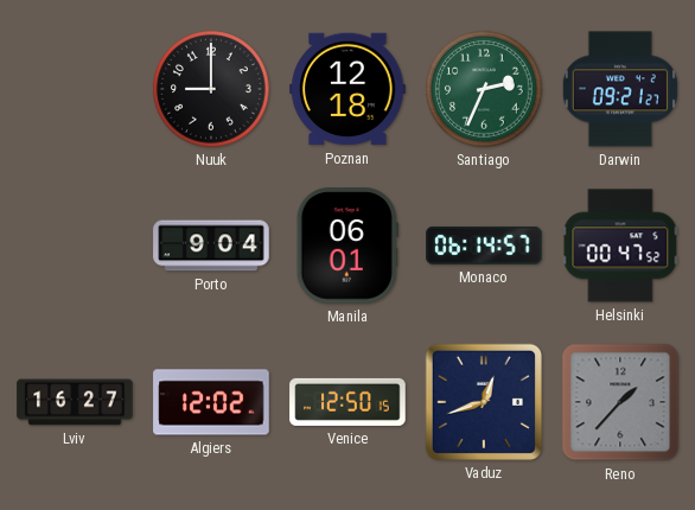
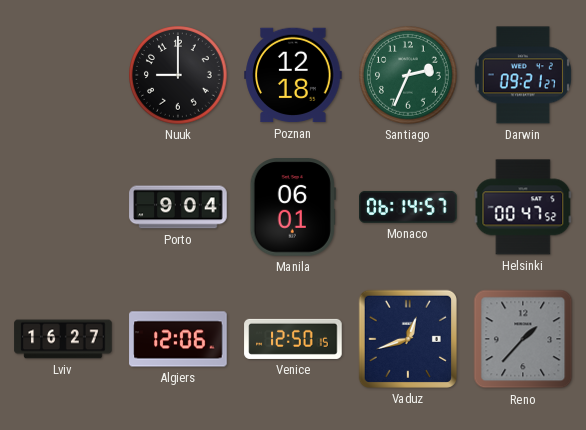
Algiers: 12:02 -> 12:06 (178, 339)
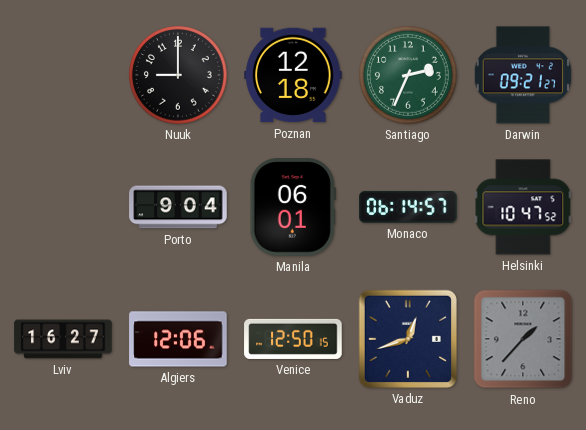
Helsinki: 00:47 -> 10:47 (523, 207)
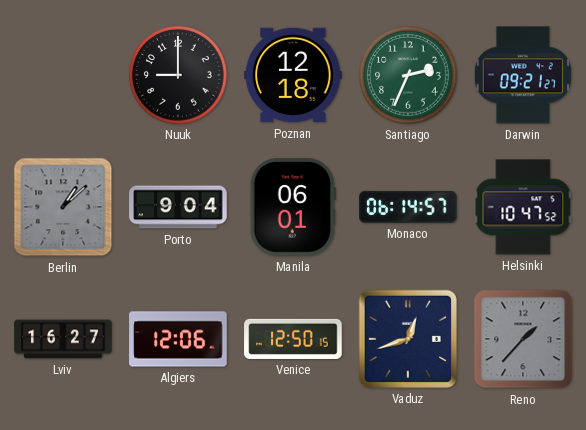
Berlin: none -> 1:08 (63, 207)
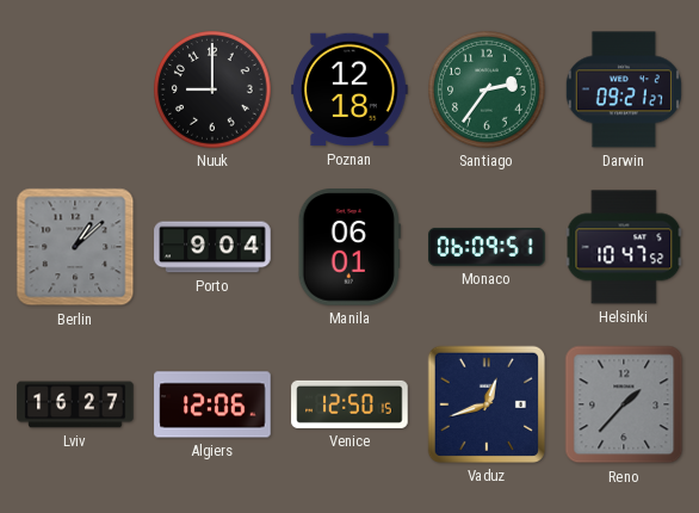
Santiago: 2:34 -> 2:36 (487, 89)
Monaco: 06:14 -> 06:09 (487, 247)
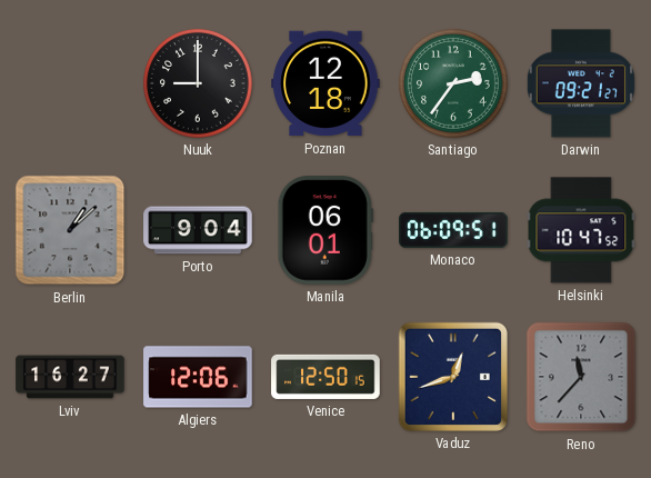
Reno: 1:37 -> 11:37 (581, 377)
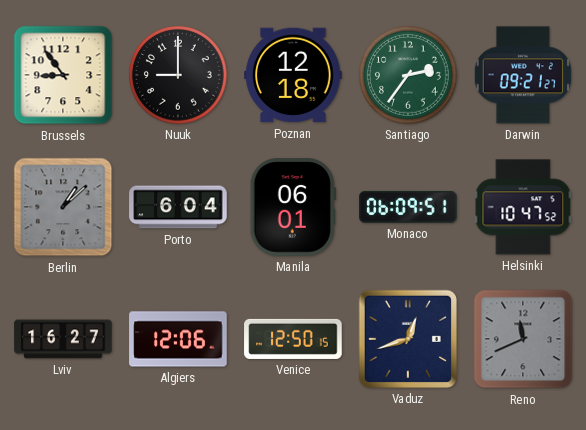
Brussels: none -> 8:54 (63, 75)
Porto: 9:04 -> 6:04 (178, 207)
Reno: 11:37 -> 11:41 (523, 339)
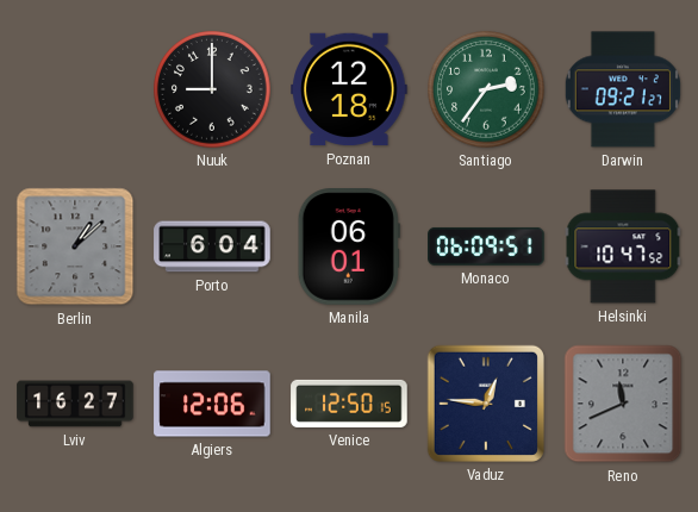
Brussels: 8:54 -> none (63, 75)
Vaduz: 12:42 -> 12:46 (486, 404)
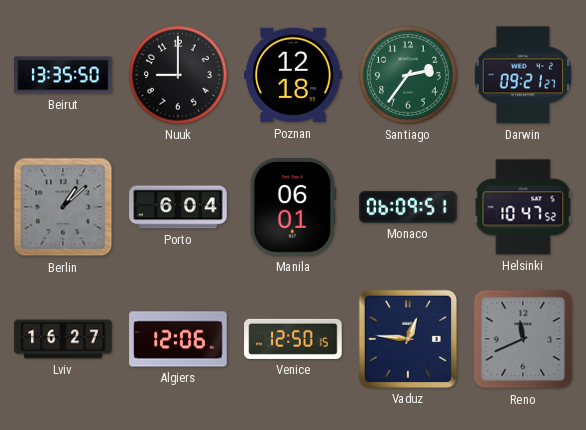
Beirut: none -> 13:35 (63, 75)
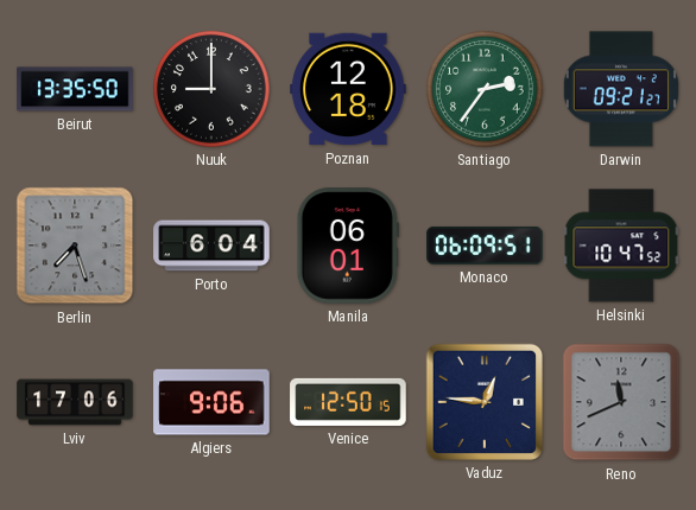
Berlin: 1:08 -> 7:27 (75, 246)
Lviv: 16:27 -> 17:06 (75, 402)
Algiers: 12:06 -> 9:06 (211, 402)
